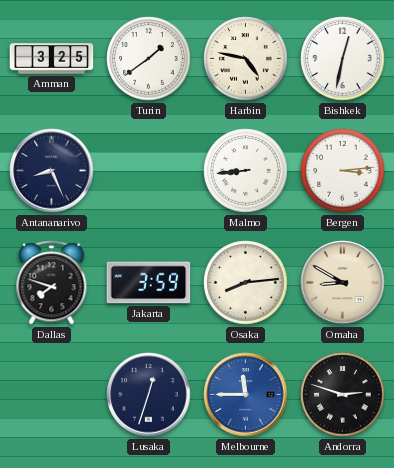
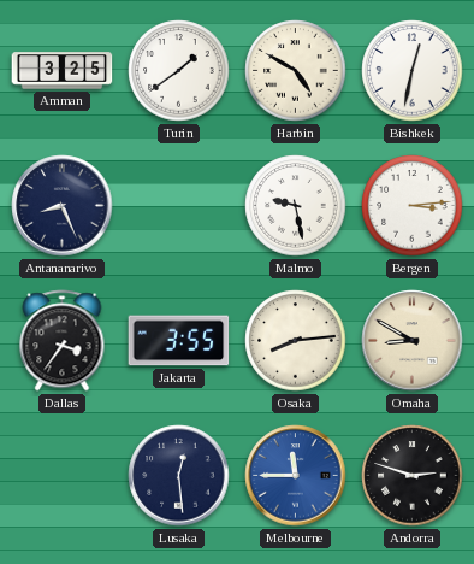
Harbin: 4:47 -> 4:50 (296, 71)
Malmo: 8:44 -> 9:28 (296, 206)
Dallas: 7:48 -> 3:36 (63, 341)
Jakarta: 3:59 -> 3:55 (179, 341)
Lusaka: 12:33 -> 12:29 (179, 476)
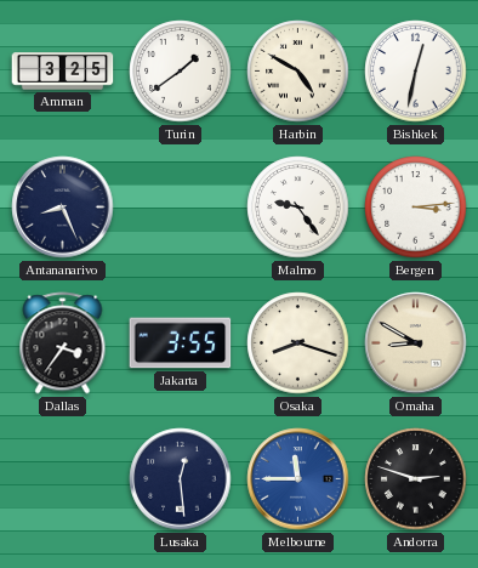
Malmo: 9:28 -> 9:24 (298, 208)
Osaka: 8:14 -> 8:18 (298, 343)
